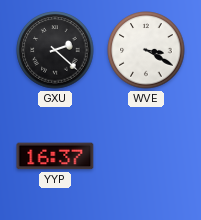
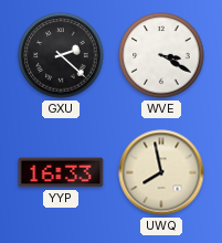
YYP: 16:37 -> 16:33 (61, 172)
UWQ: none -> 7:58 (161, 172)
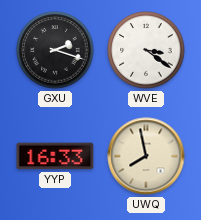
GXU: 2:22 -> 2:18 (55, 50)
WVE: 3:20 -> 3:21 (146, 50)
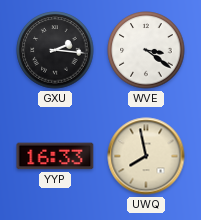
GXU: 2:18 -> 2:16 (55, 50)
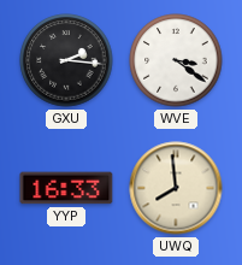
UWQ: 7:58 -> 7:59 (176, 188)
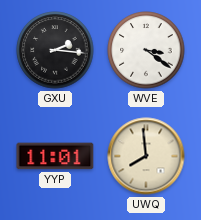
YYP: 16:33 -> 11:01 (55, 156)
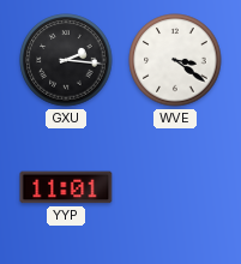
UWQ: 7:59 -> none (146, 156)
